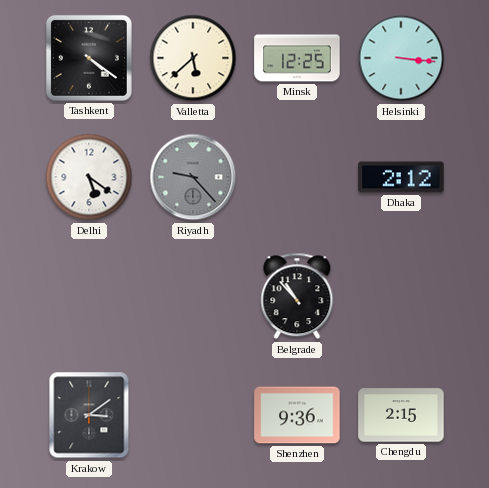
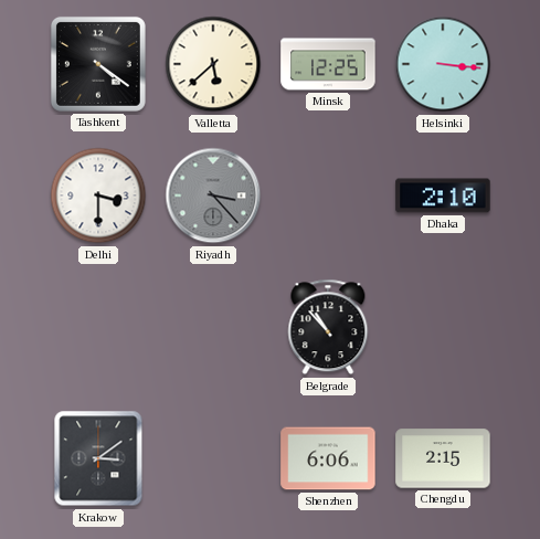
Delhi: 5:21 -> 3:30 (98, 195)
Riyadh: 9:23 -> 3:23 (213, 195)
Dhaka: 2:12 -> 2:10 (443, 195)
Shenzhen: 9:36 -> 6:06 (328, 458)
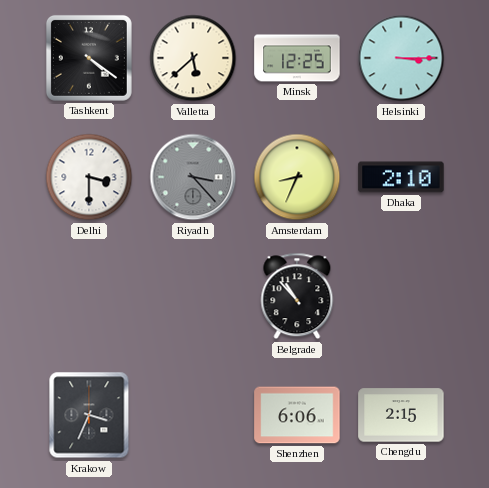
Helsinki: 3:16 -> 3:15 (401, 58)
Amsterdam: none -> 8:34 (297, 177)
Krakow: 3:09 -> 3:34 (89, 415)
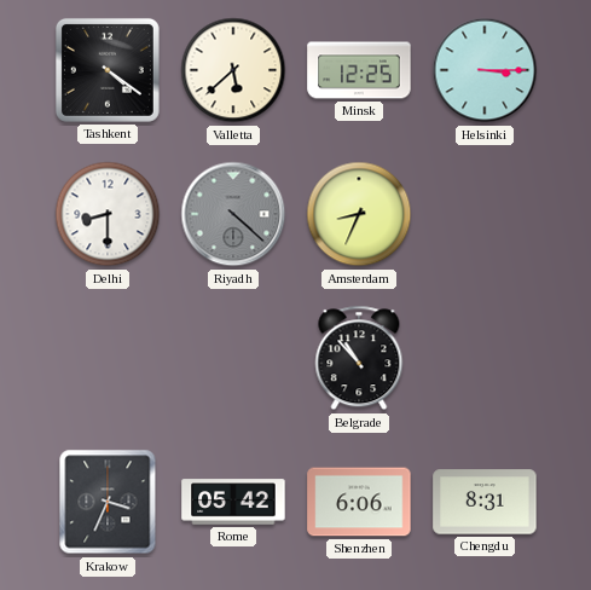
Delhi: 3:30 -> 8:30 (108, 214)
Riyadh: 3:23 -> 4:22 (233, 214)
Dhaka: 2:10 -> none (401, 177)
Rome: none -> 05:42 (233, 502)
Chengdu: 2:15 -> 8:31 (485, 502)
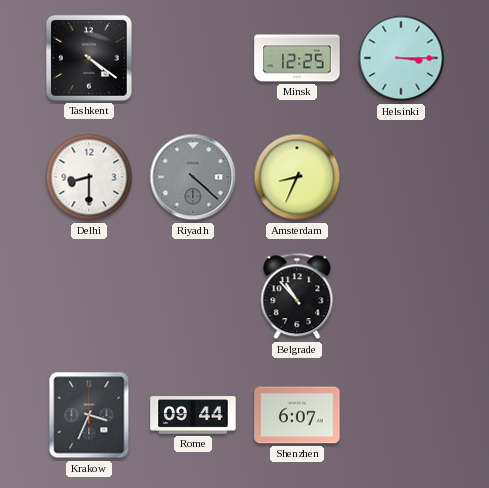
Valletta: 5:38 -> none (233, 70)
Rome: 05:42 -> 09:44 (193, 415)
Shenzhen: 6:06 -> 6:07 (297, 415)
Chengdu: 8:31 -> none (485, 502)
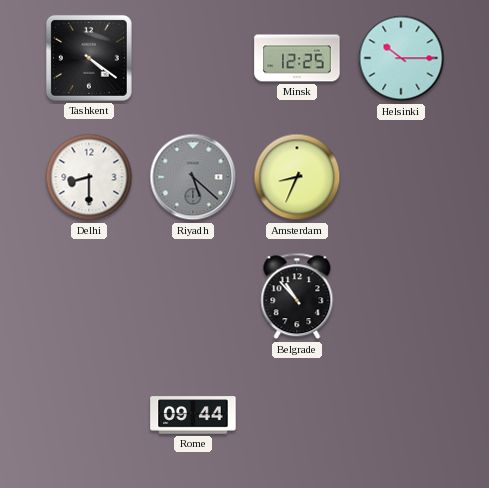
Helsinki: 3:15 -> 10:15 (401, 58)
Riyadh: 4:22 -> 5:22 (193, 177)
Krakow: 3:34 -> none (89, 415)
Shenzhen: 6:07 -> none (297, 415)
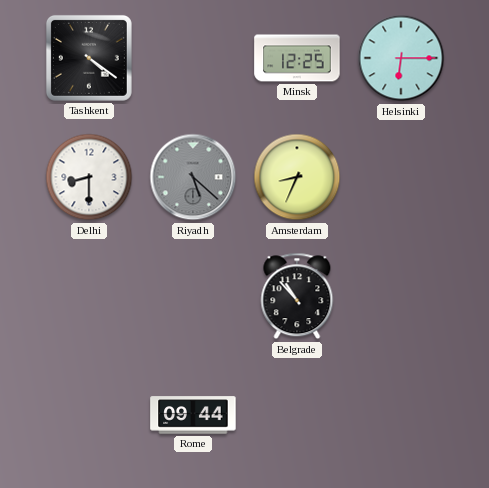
Helsinki: 10:15 -> 6:15 (401, 58)
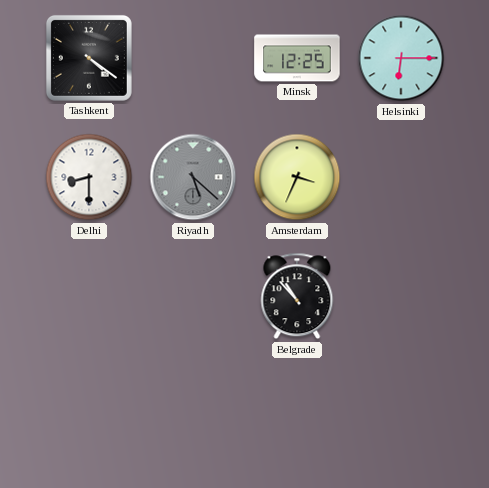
Amsterdam: 8:34 -> 3:34 (297, 177)
Rome: 09:44 -> none (193, 415)
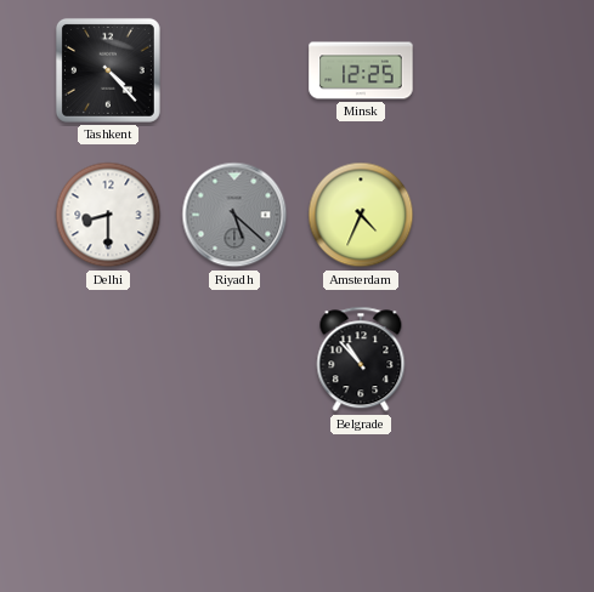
Tashkent: 4:21 -> 4:23 (108, 70)
Helsinki: 6:15 -> none (401, 58)
Amsterdam: 3:34 -> 4:34 (361, 215)
